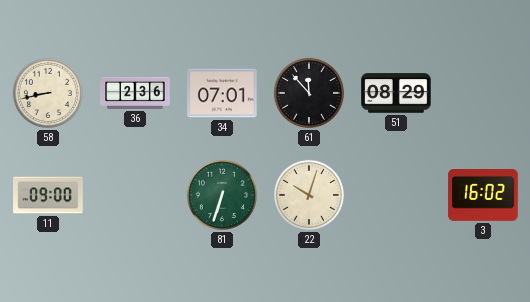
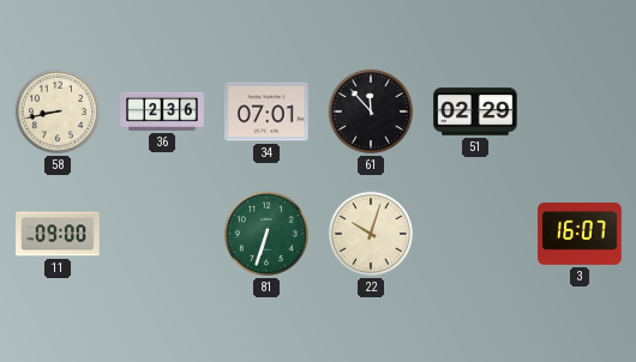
51: 08:29 -> 02:29 (475, 111)
3: 16:02 -> 16:07 (580, 235)
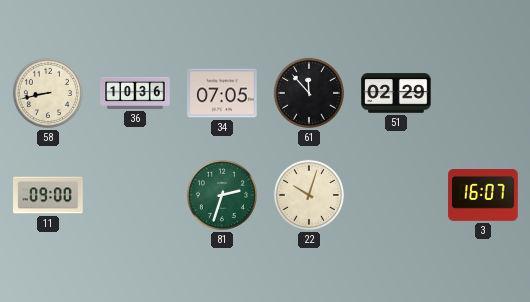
36: 2:36 -> 10:36 (135, 93)
34: 07:01 -> 07:05 (222, 93)
81: 6:33 -> 2:33 (222, 195)
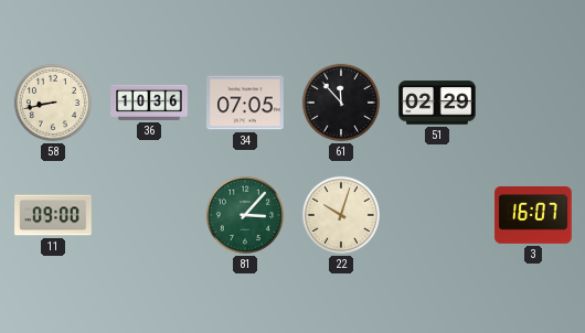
81: 2:33 -> 3:07 (245, 215)
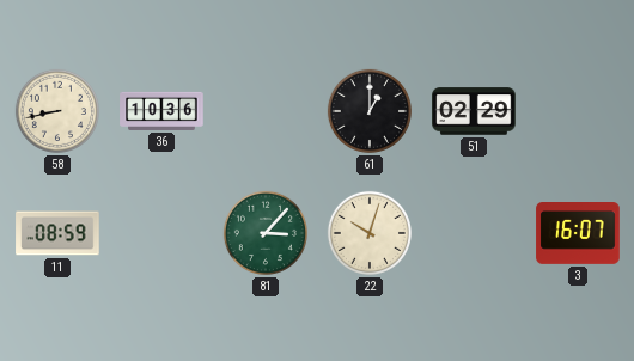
34: 07:05 -> none (245, 103)
61: 11:53 -> 1:00 (370, 111)
11: 09:00 -> 08:59 (57, 233)
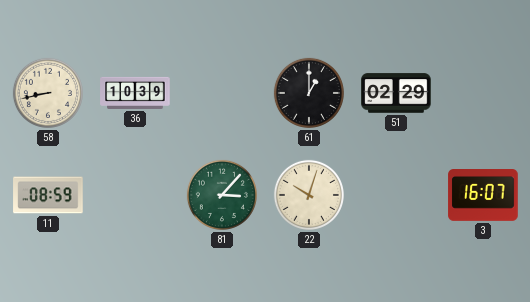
36: 10:36 -> 10:39 (135, 93)
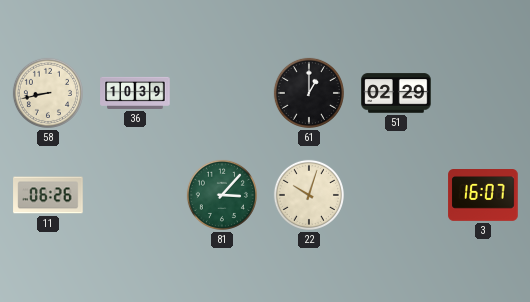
11: 08:59 -> 06:26 (48, 195)
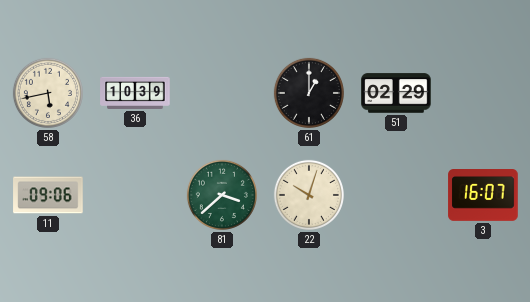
58: 8:43 -> 5:43 (48, 93)
11: 06:26 -> 09:06 (48, 195)
81: 3:07 -> 3:38 (222, 195)
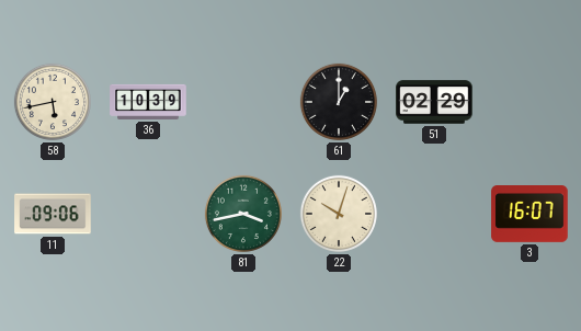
81: 3:38 -> 3:43 (243, 214)
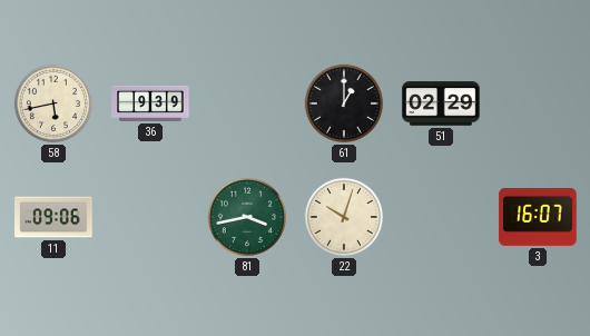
36: 10:39 -> 9:39 (150, 103)
